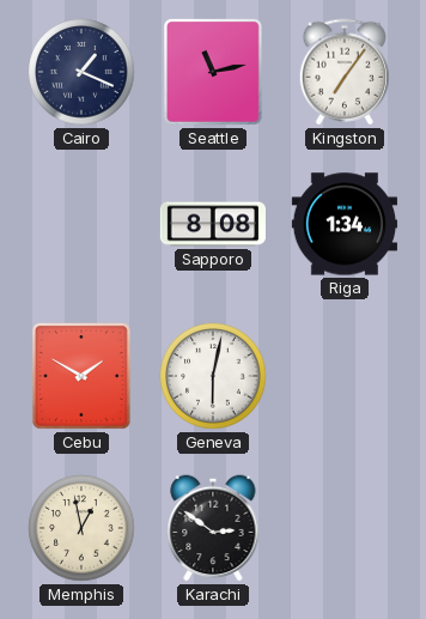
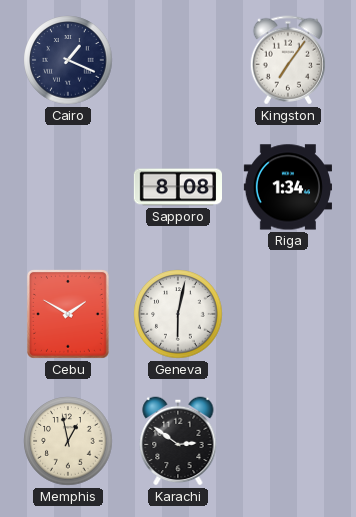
Seattle: 11:13 -> none (213, 73)
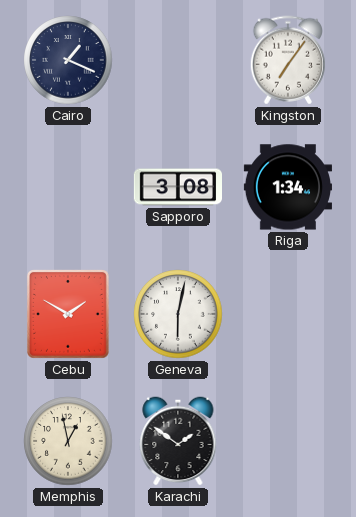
Sapporo: 8:08 -> 3:08 (177, 187)
Karachi: 2:51 -> 1:51 (178, 441)
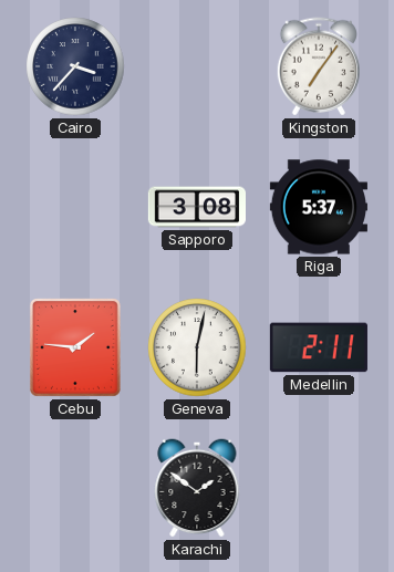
Cairo: 1:19 -> 3:37 (75, 66)
Riga: 1:34 -> 5:37 (318, 207)
Cebu: 1:50 -> 1:46 (75, 349)
Medellin: none -> 2:11 (319, 347)
Memphis: 12:58 -> none (68, 441)
